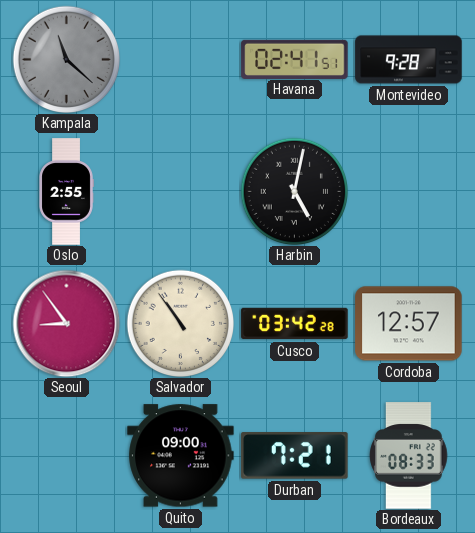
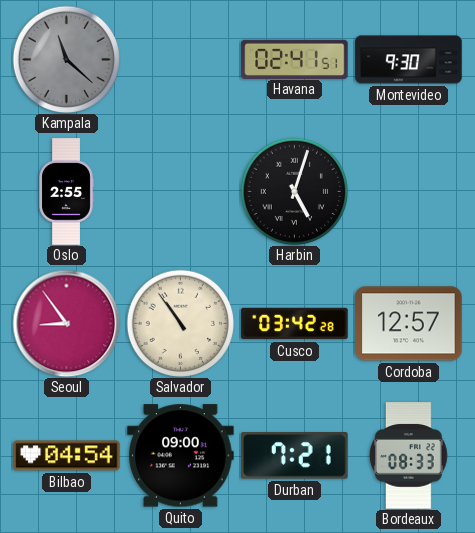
Montevideo: 9:28 -> 9:30 (409, 60)
Harbin: 5:02 -> 5:03 (294, 191)
Bilbao: none -> 04:54 (67, 456)
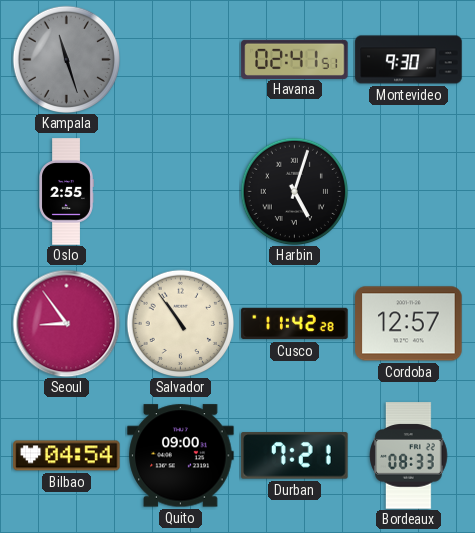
Kampala: 11:22 -> 11:27 (66, 59)
Cusco: 03:42 -> 11:42 (295, 324)
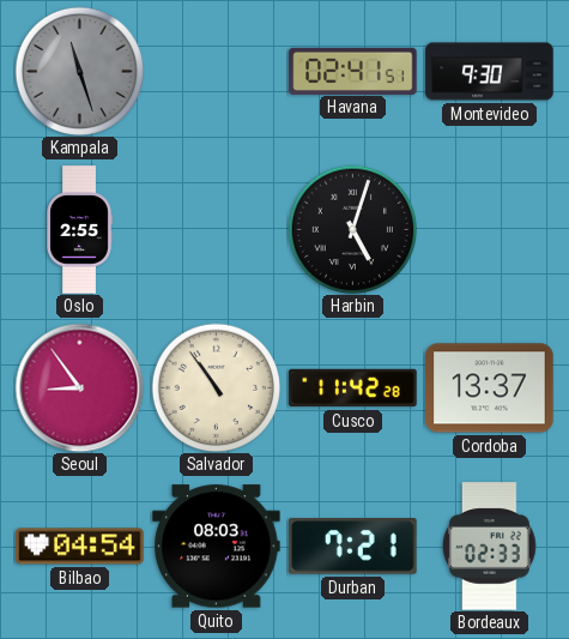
Cordoba: 12:57 -> 13:37 (490, 388)
Quito: 09:00 -> 08:03 (217, 547)
Bordeaux: 08:33 -> 02:33 (490, 547)
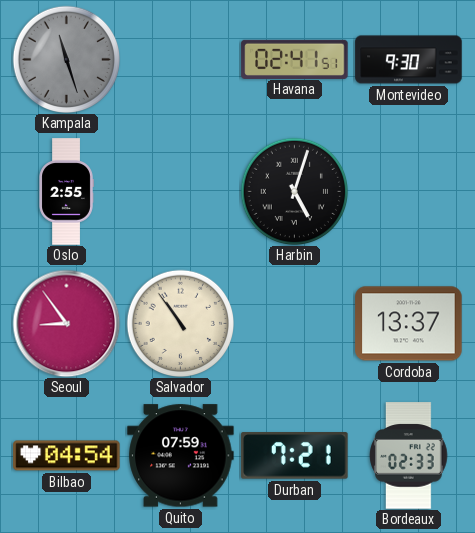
Cusco: 11:42 -> none (353, 388)
Quito: 08:03 -> 07:59 (181, 456)
